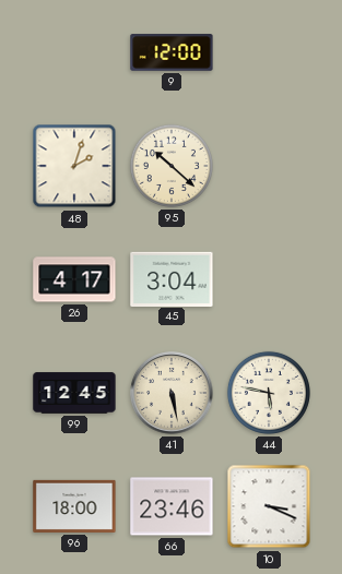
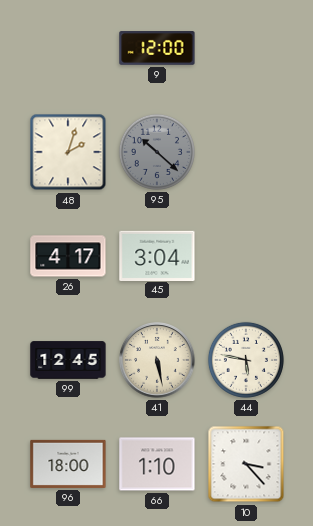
95 dial: cream -> grey (157, 152)
66: 23:46 -> 1:10 (157, 464)
10: 3:19 -> 3:23 (246, 464)
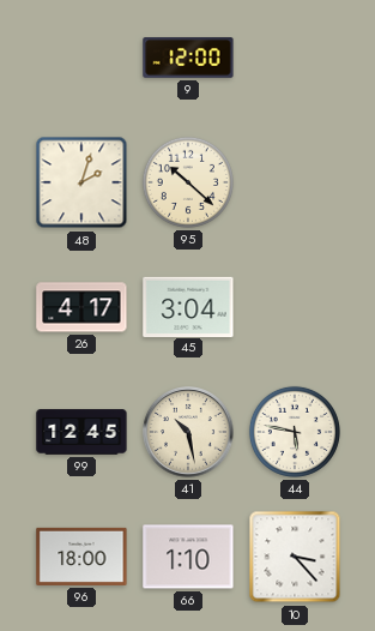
95 dial: grey -> cream (188, 182)
41: 5:28 -> 10:28 (188, 432)
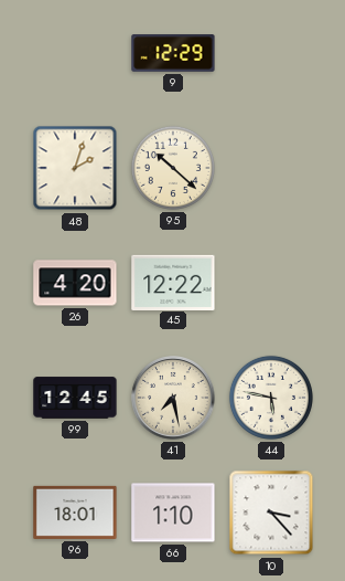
9: 12:00 -> 12:29 (173, 53)
26: 4:17 -> 4:20 (75, 283)
45: 3:04 -> 12:22 (173, 282)
41: 10:28 -> 7:28 (173, 398)
96: 18:00 -> 18:01 (75, 513)
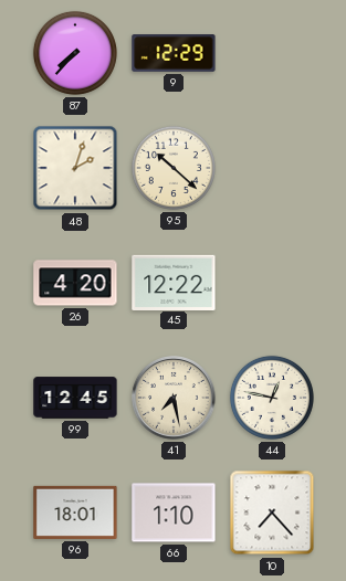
87: none -> 7:37 (75, 53)
44: 5:47 -> 12:47 (272, 398)
10: 3:23 -> 7:23 (272, 513)
